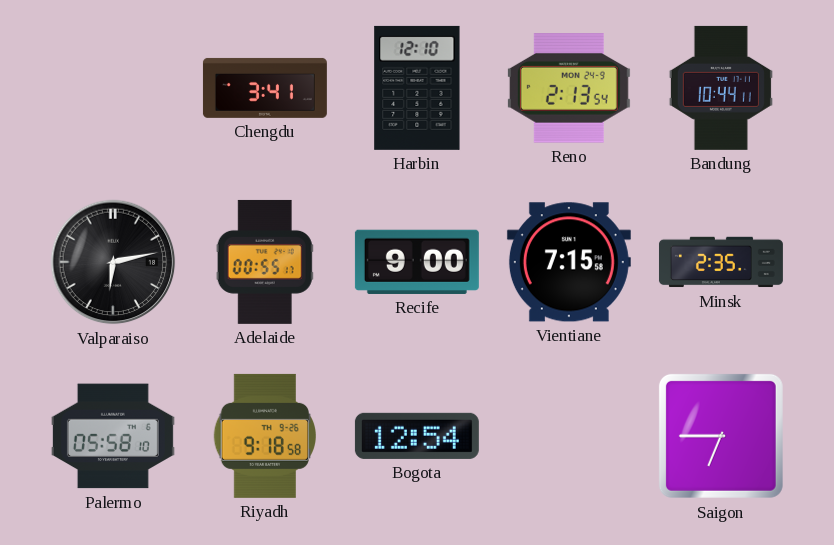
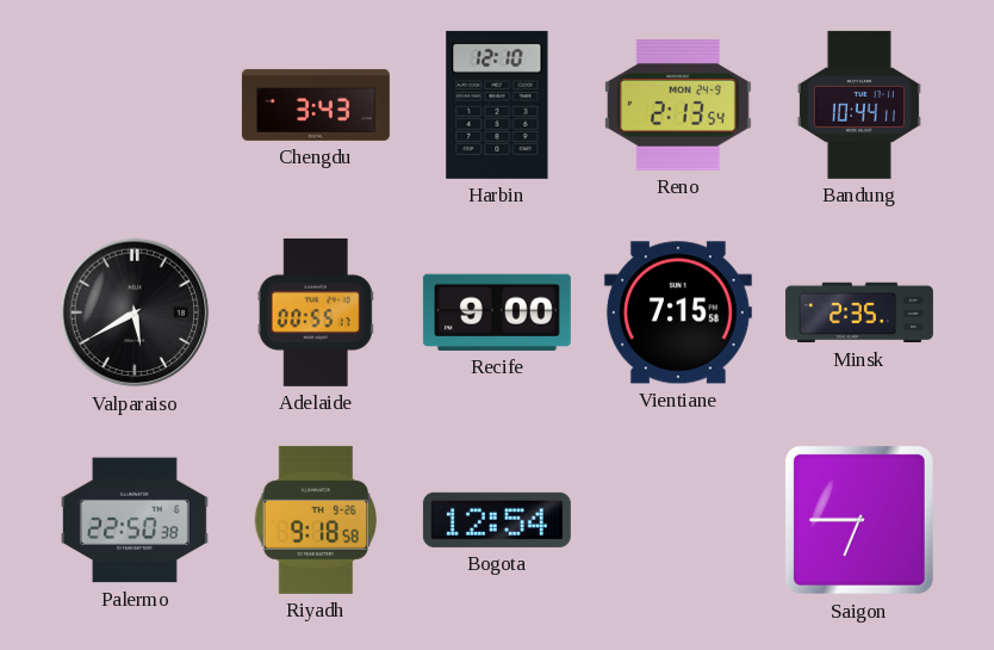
Chengdu: 3:41 -> 3:43 (316, 105)
Valparaiso: 6:13 -> 5:40 (135, 312)
Palermo: 05:58 -> 22:50 (135, 520)
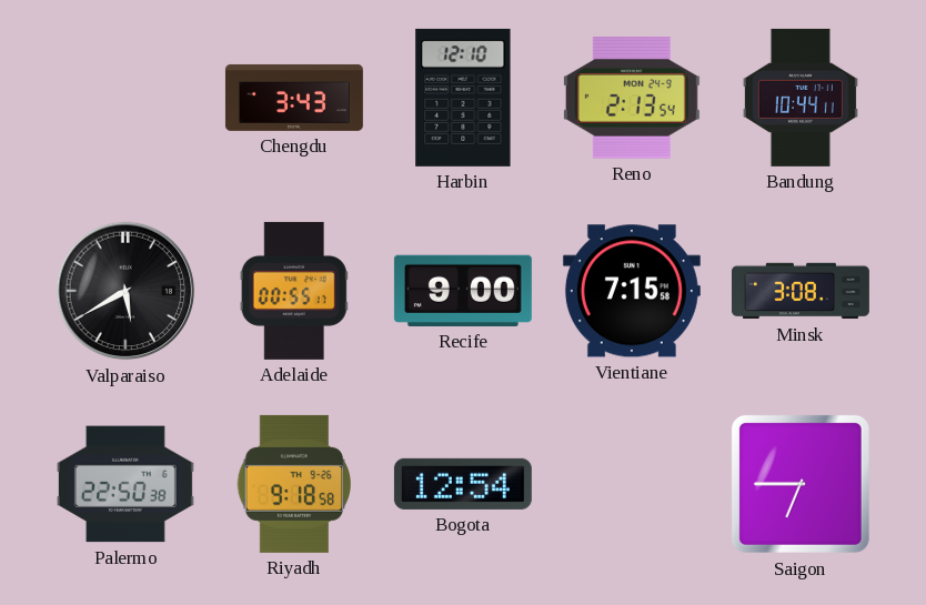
Minsk: 2:35 -> 3:08 (801, 291)
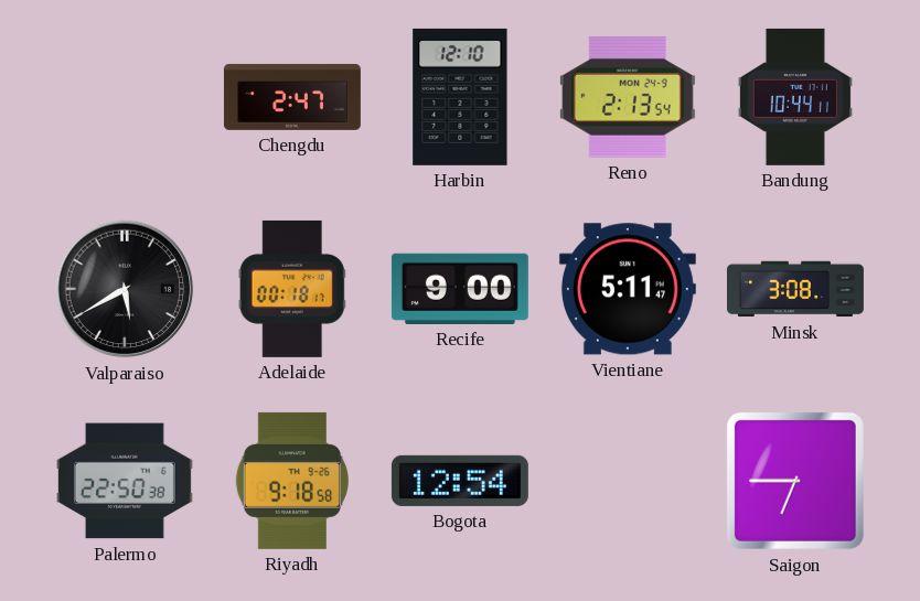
Chengdu: 3:43 -> 2:47 (292, 97)
Adelaide: 00:55 -> 00:18 (292, 289)
Vientiane: 7:15 -> 5:11 (628, 289)
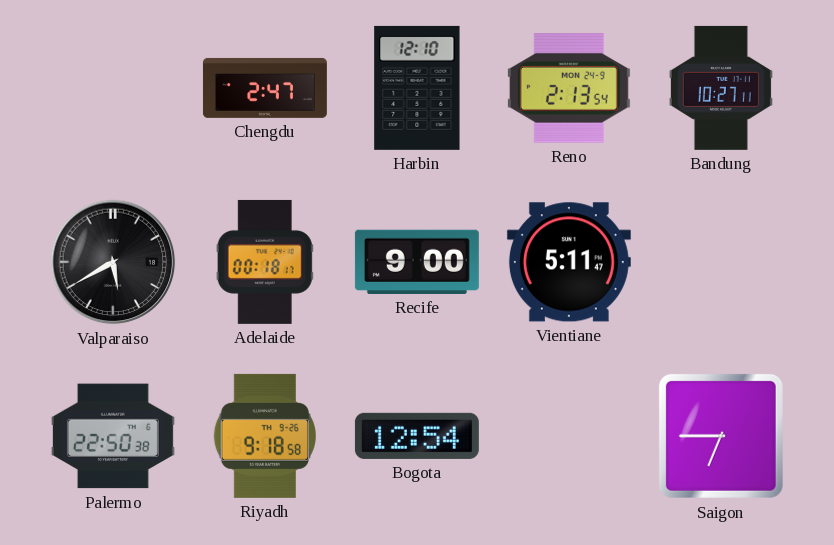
Bandung: 10:44 -> 10:27 (721, 88)
Minsk: 3:08 -> none (795, 289)
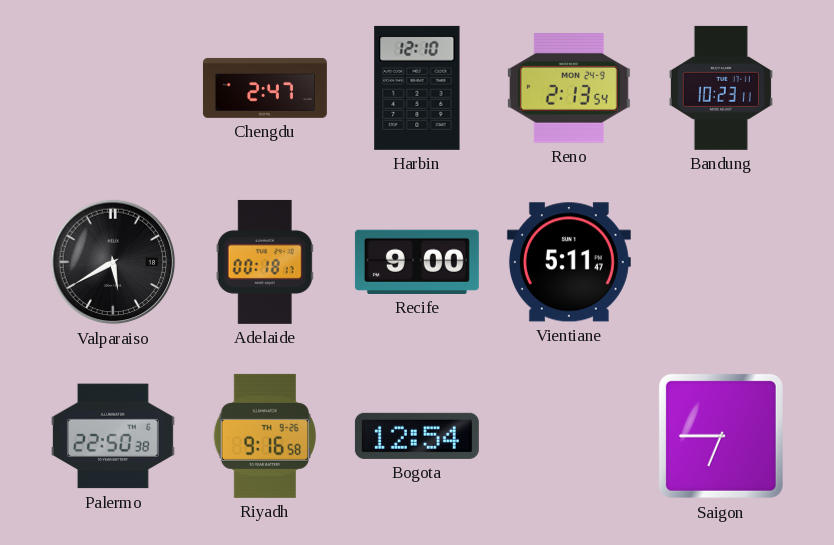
Bandung: 10:27 -> 10:23 (721, 88)
Riyadh: 9:18 -> 9:16 (264, 436)
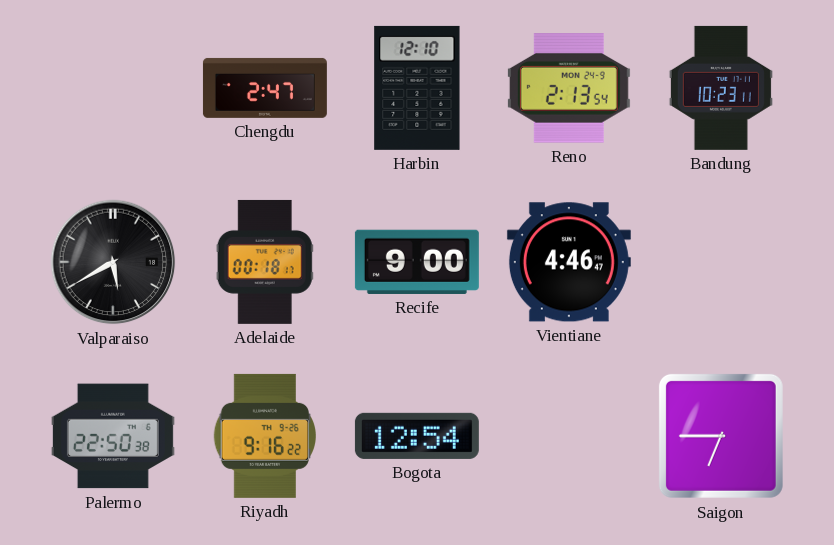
Vientiane: 5:11 -> 4:46 (569, 262)
Riyadh: 9:16:58 -> 9:16:22 (264, 436)
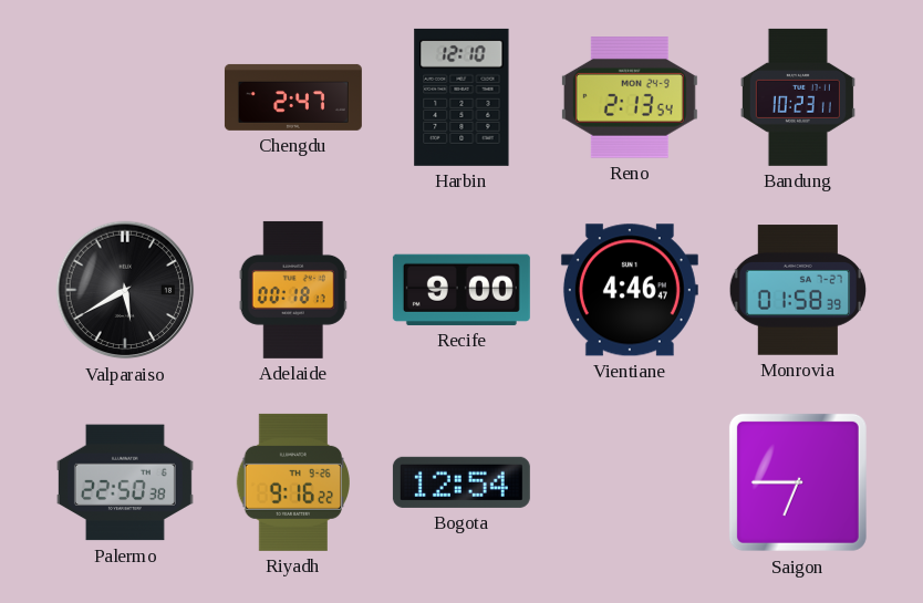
Monrovia: none -> 01:58 (798, 290)
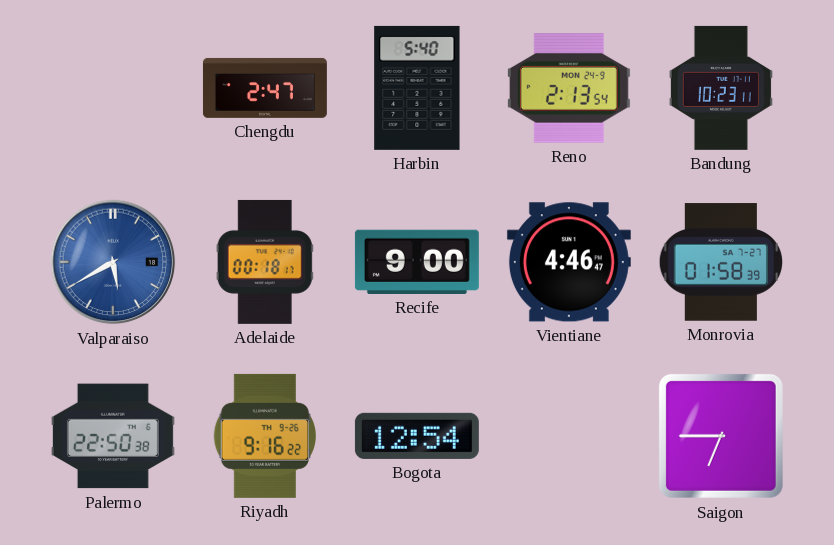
Harbin: 12:10 -> 5:40 (417, 88)
Valparaiso dial: black -> blue (113, 262)
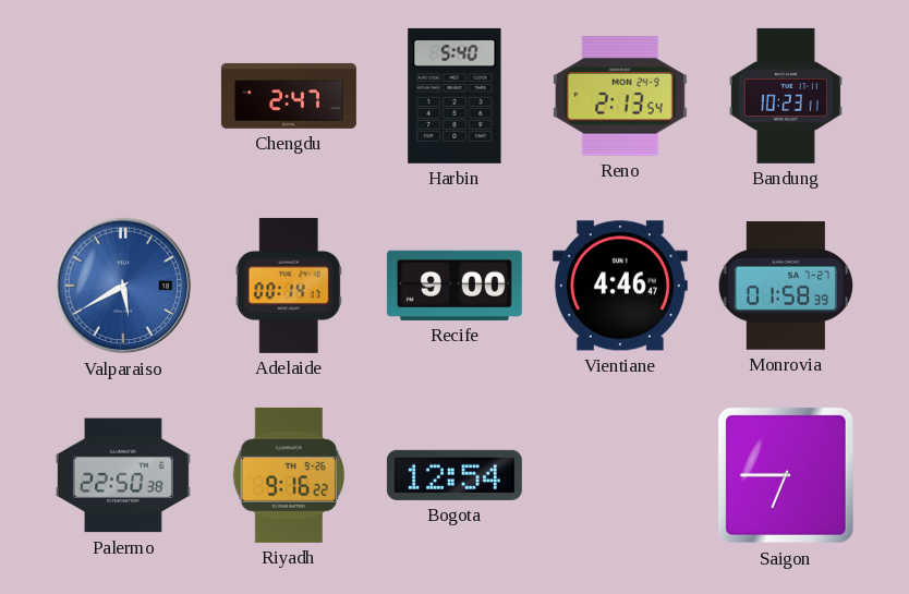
Adelaide: 00:18 -> 00:14 (289, 286)
